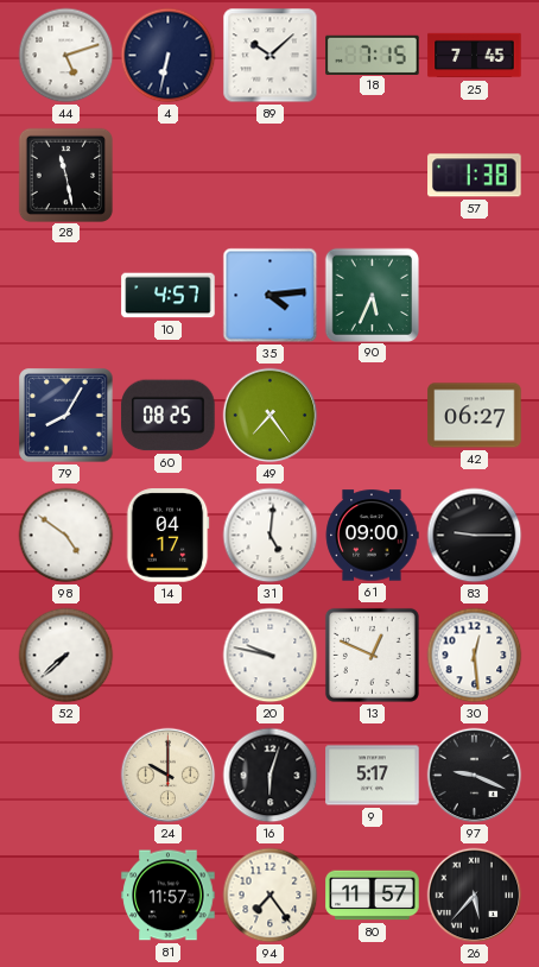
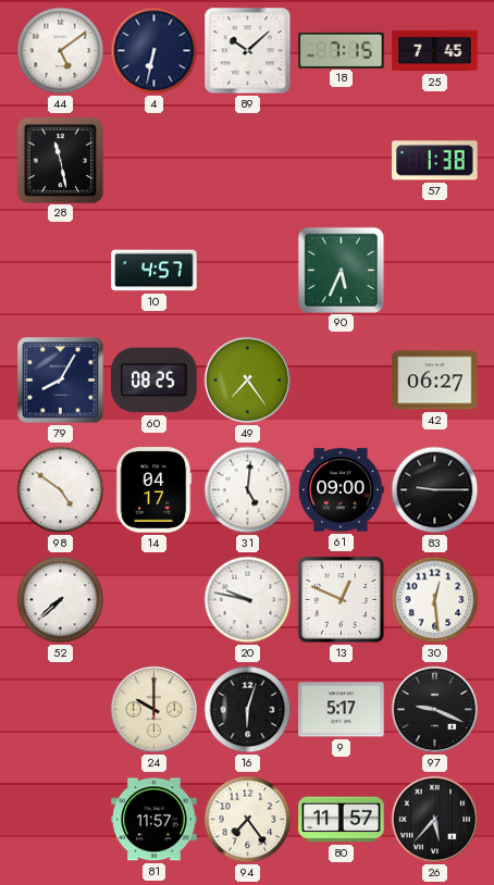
44: 5:12 -> 5:09 (61, 51)
35: 4:14 -> none (271, 296)
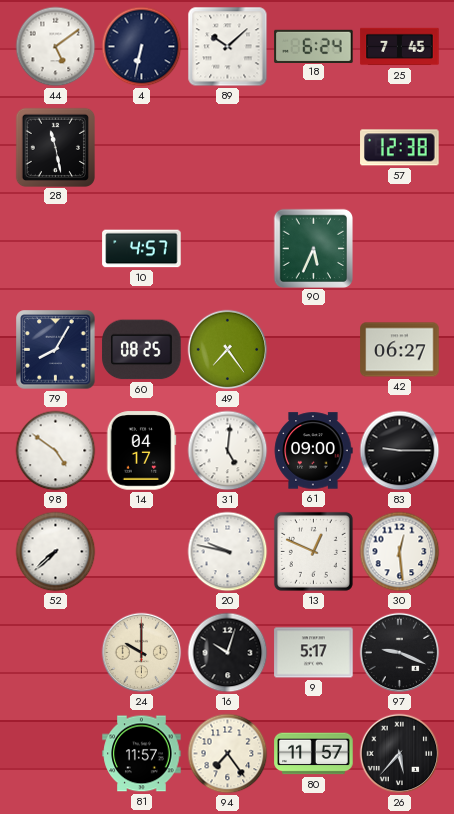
18: 7:15 -> 6:24 (314, 46)
57: 1:38 -> 12:38 (400, 148)
16: 6:03 -> 10:03 (228, 653)
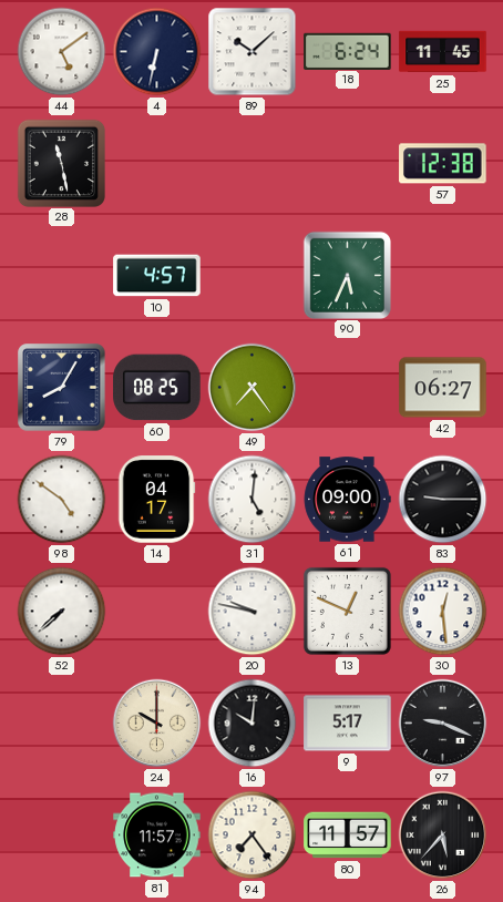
25: 7:45 -> 11:45 (443, 52)
16: 10:03 -> 10:01 (253, 724)
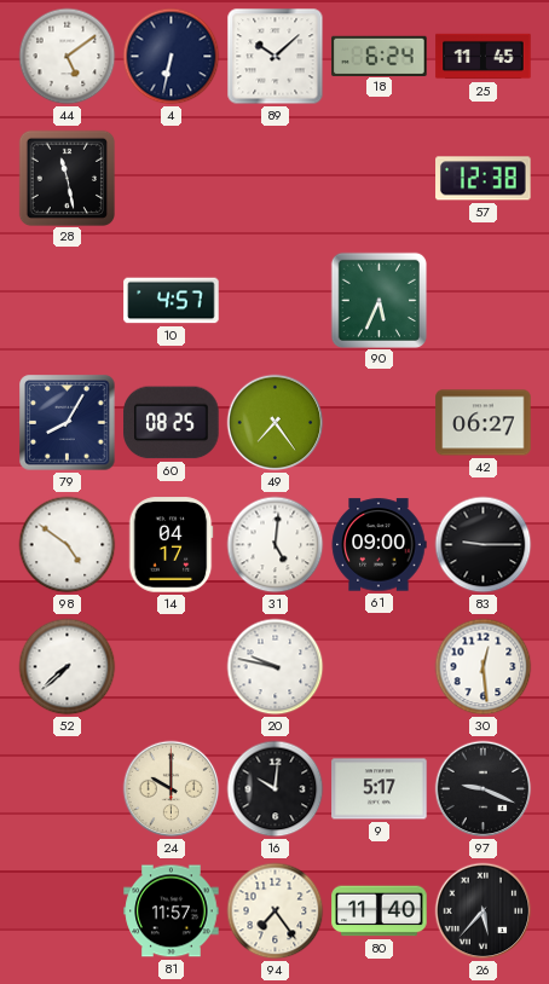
13: 12:49 -> none (347, 611)
80: 11:57 -> 11:40 (380, 911)
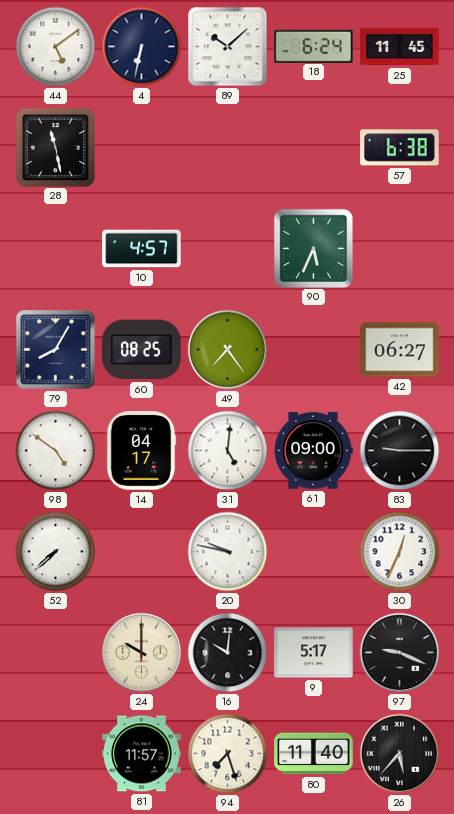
57: 12:38 -> 6:38 (400, 148)
30: 12:29 -> 12:34 (400, 552)
94: 7:24 -> 7:27 (228, 754)
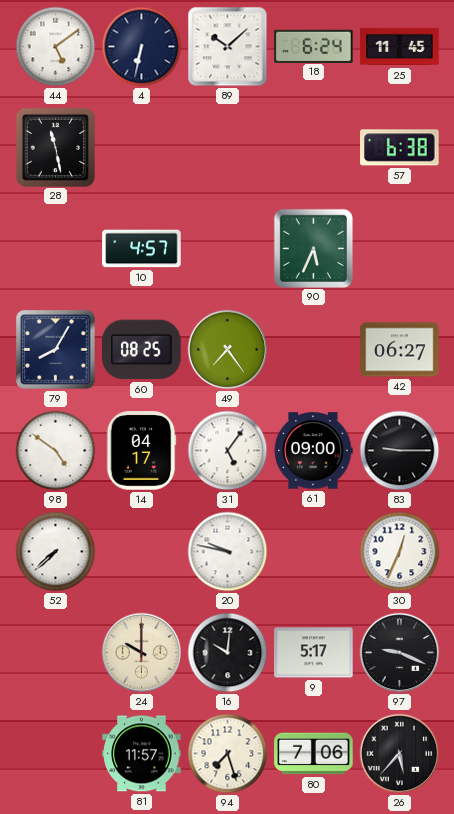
31: 5:01 -> 5:06 (228, 451)
80: 11:40 -> 7:06 (314, 754)
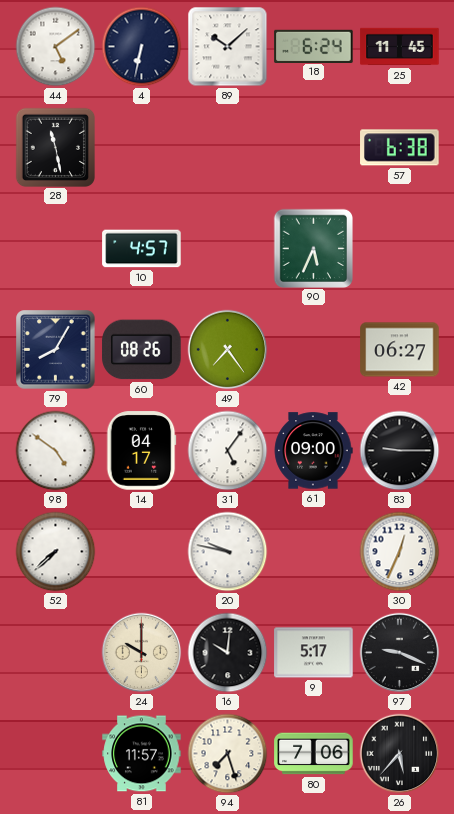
60: 08:25 -> 08:26 (142, 350)
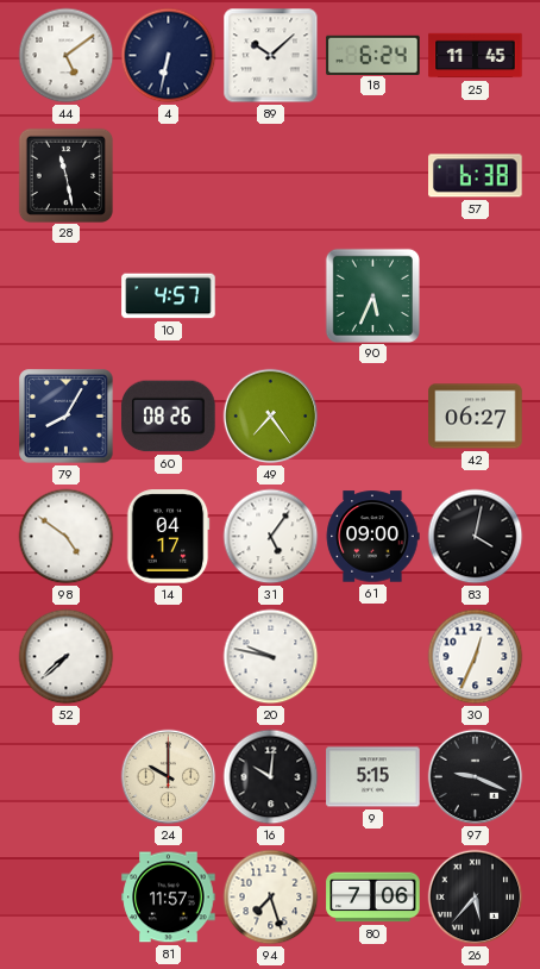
83: 9:15 -> 4:02 (476, 537)
9: 5:17 -> 5:15 (373, 777)
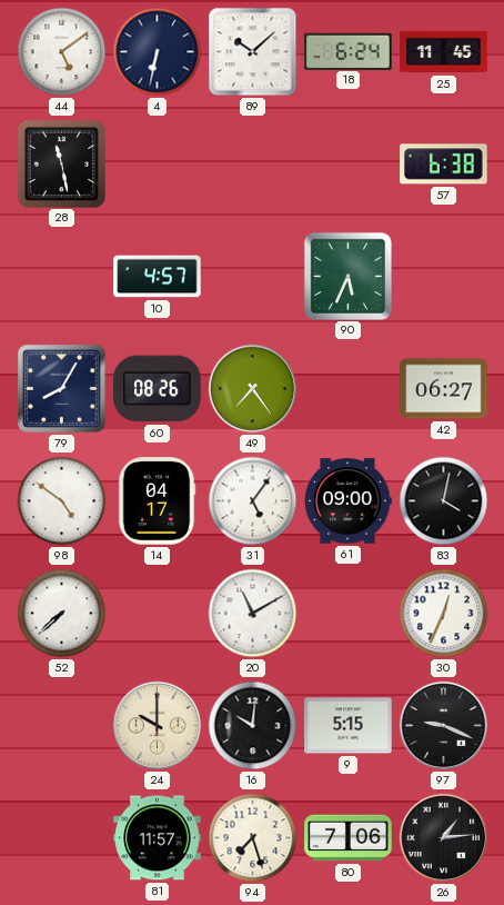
20: 9:47 -> 11:10 (253, 614)
26: 5:37 -> 1:14 (444, 838)
